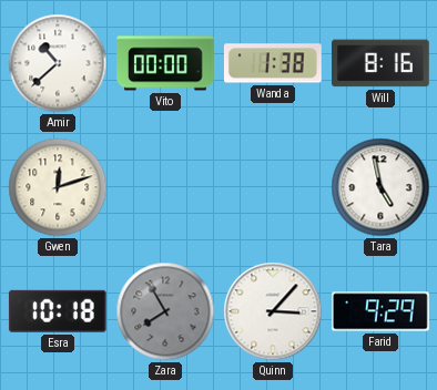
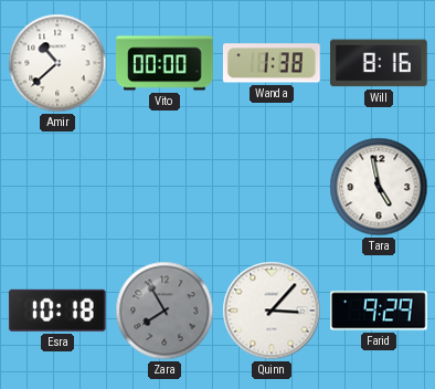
Gwen: 12:12 -> none (58, 187)
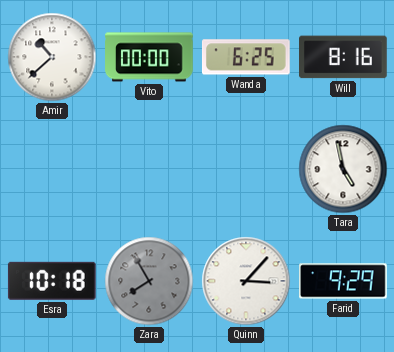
Wanda: 1:38 -> 6:25 (246, 57)
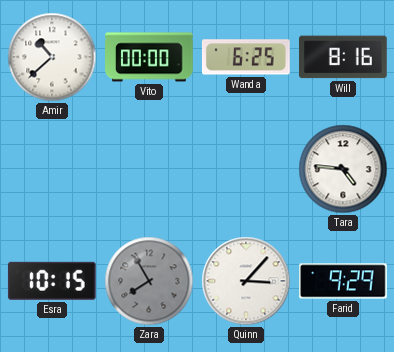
Tara: 4:58 -> 4:46 (343, 169)
Esra: 10:18 -> 10:15 (52, 281)
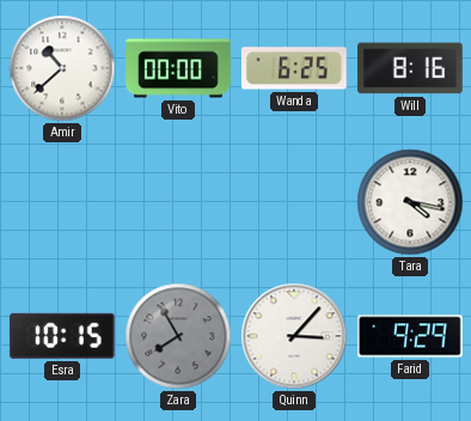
Tara: 4:46 -> 4:17 (410, 202)
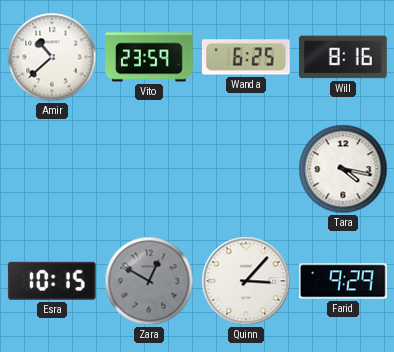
Vito: 00:00 -> 23:59 (149, 57)
Zara: 7:55 -> 12:50 (149, 281)
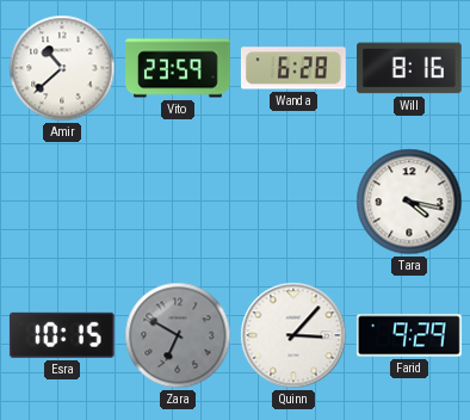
Wanda: 6:25 -> 6:28 (293, 68)
Zara: 12:50 -> 6:50 (178, 335)
